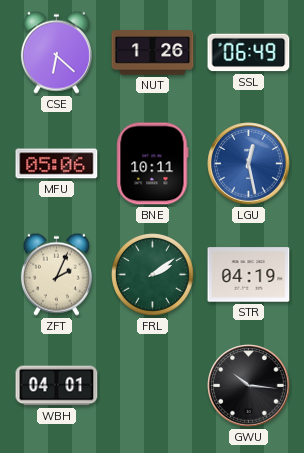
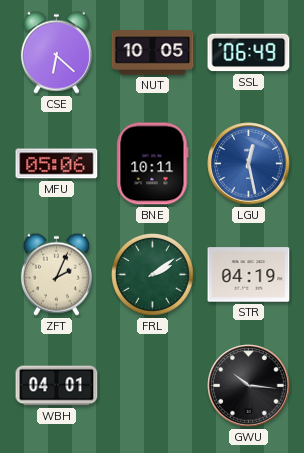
NUT: 1:26 -> 10:05 (153, 53)
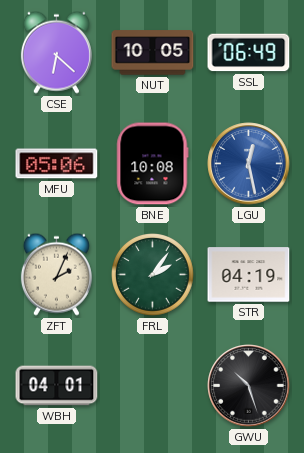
BNE: 10:11 -> 10:08 (153, 164)
FRL: 2:09 -> 2:06 (153, 275)
GWU: 10:16 -> 10:27 (249, 386)
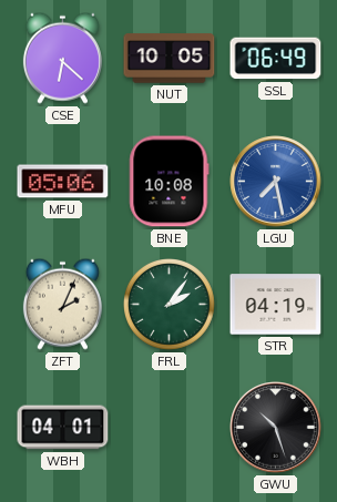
LGU: 12:28 -> 7:28 (276, 182)
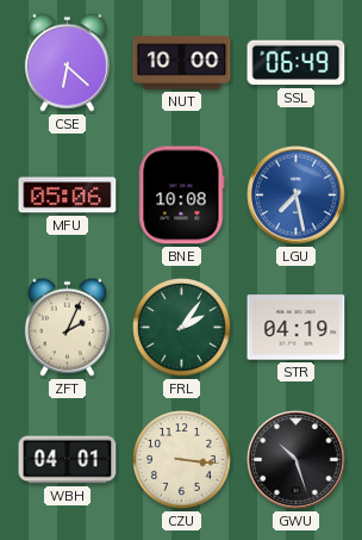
NUT: 10:05 -> 10:00 (182, 63)
CZU: none -> 3:16 (182, 460)
